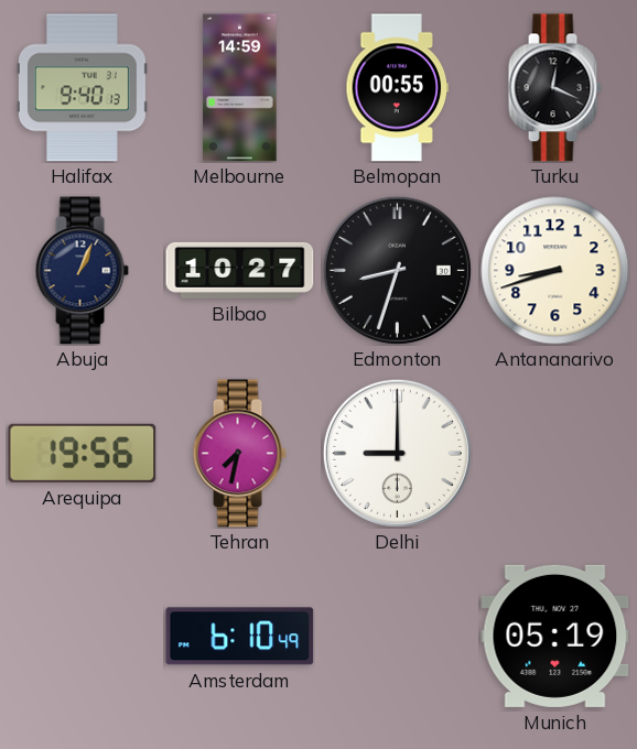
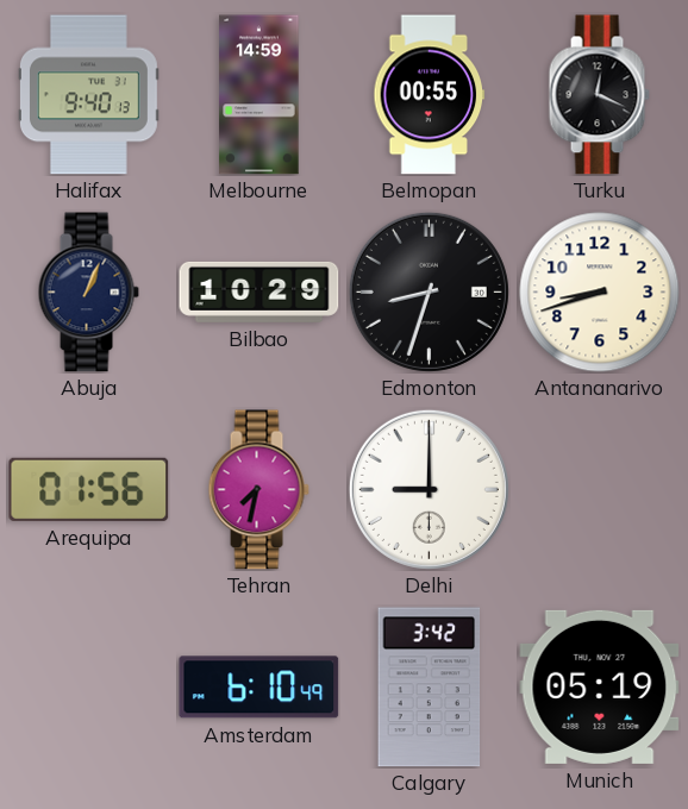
Bilbao: 10:27 -> 10:29 (259, 291)
Arequipa: 19:56 -> 01:56 (89, 489)
Calgary: none -> 3:42 (430, 688)
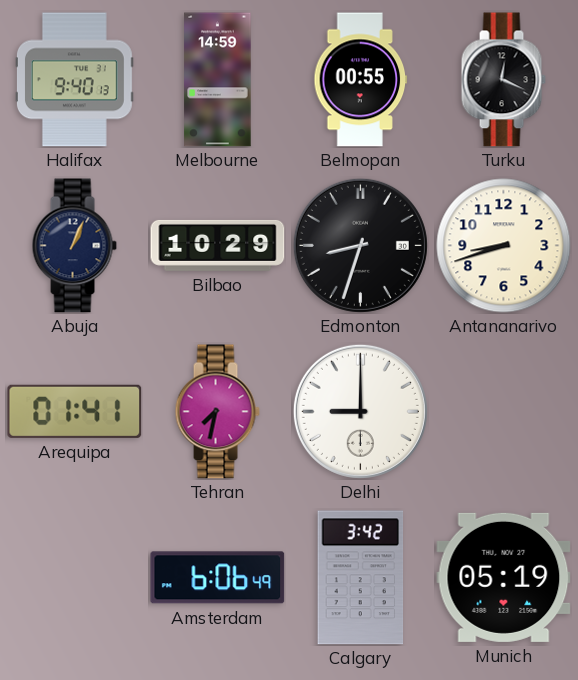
Arequipa: 01:56 -> 01:41 (75, 411)
Amsterdam: 6:10 -> 6:06 (218, 578)
